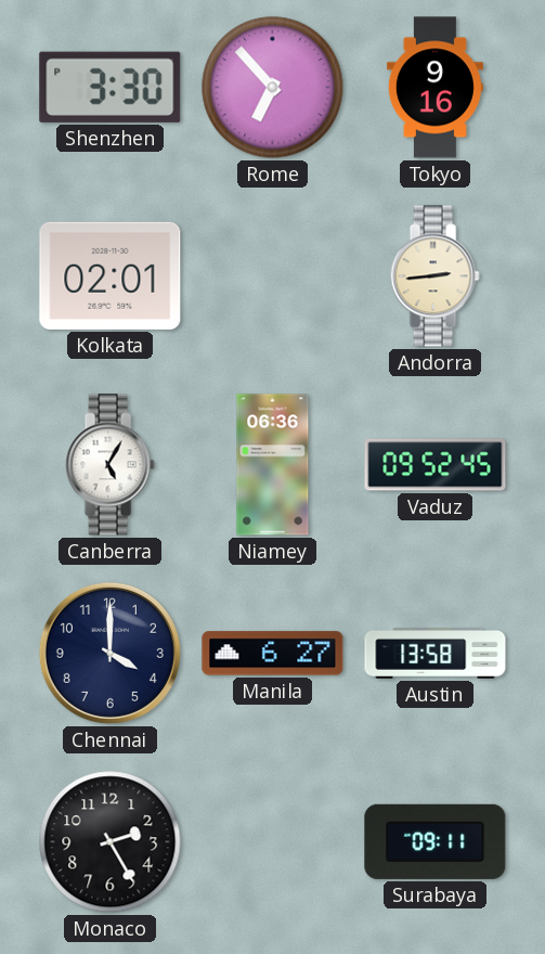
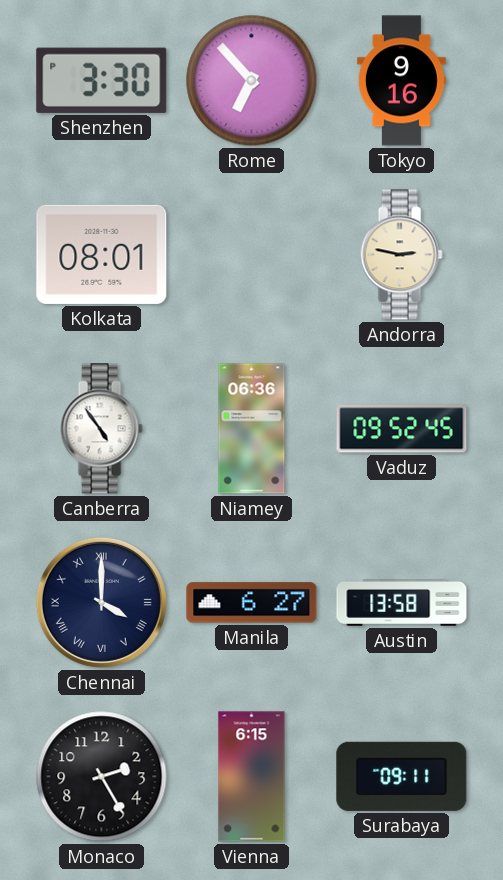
Kolkata: 02:01 -> 08:01 (102, 254)
Andorra: 2:44 -> 2:47 (401, 255)
Canberra: 5:05 -> 4:54 (101, 429)
Chennai numerals: Arabic -> Roman (101, 602)
Vienna: none -> 6:15 (252, 777)
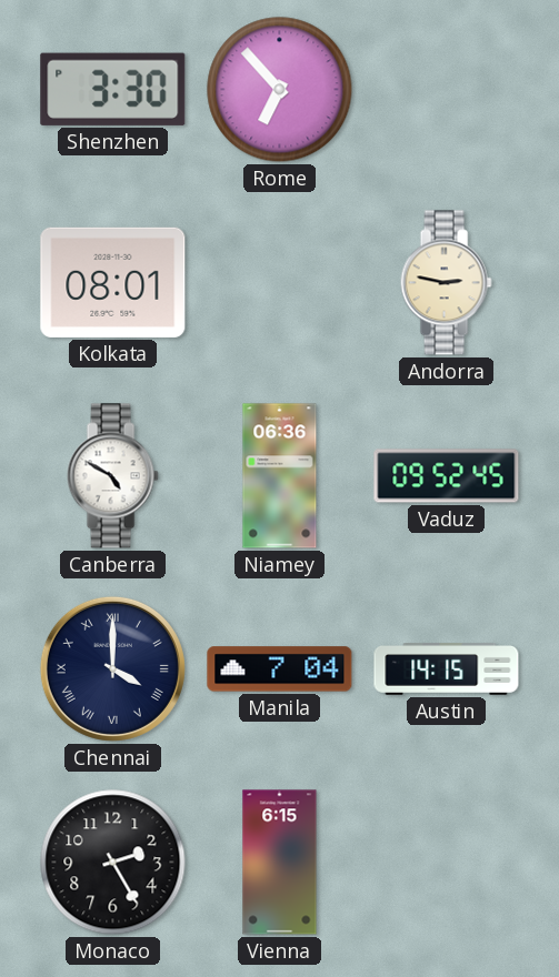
Tokyo: 9:16 -> none (401, 81)
Canberra: 4:54 -> 4:50 (112, 476)
Manila: 6:27 -> 7:04 (280, 669)
Austin: 13:58 -> 14:15 (447, 669)
Surabaya: 09:11 -> none (402, 776)
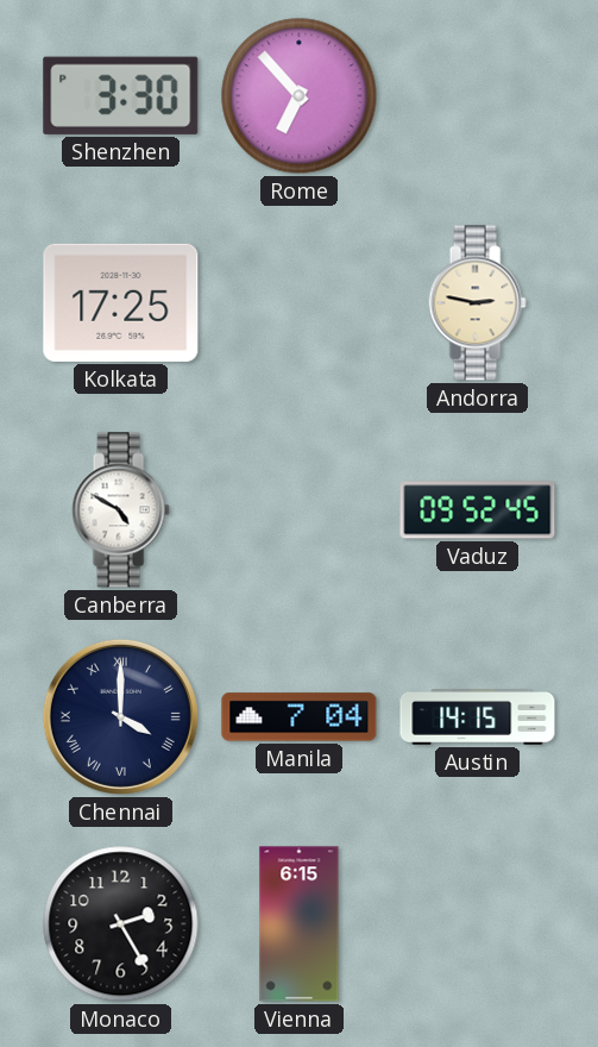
Kolkata: 08:01 -> 17:25 (121, 302)
Niamey: 06:36 -> none (280, 476)
